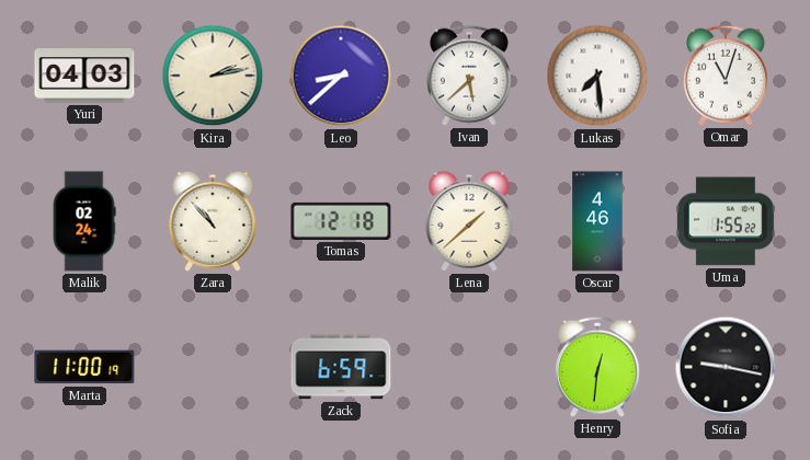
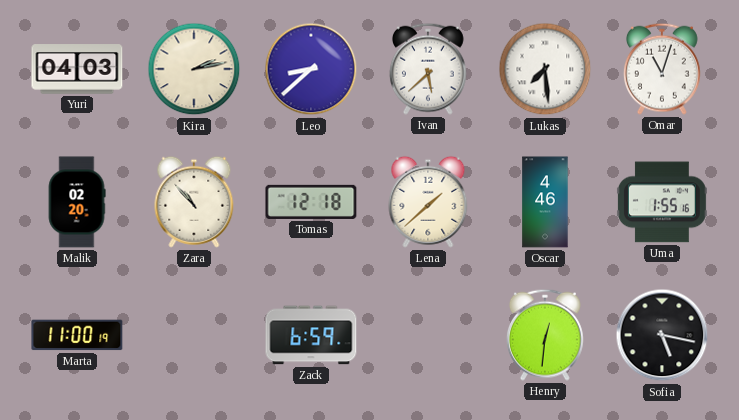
Malik: 02:24 -> 02:20 (77, 202)
Uma: 1:55:22 -> 1:55:16 (662, 202)
Sofia: 9:17 -> 5:17 (662, 335)
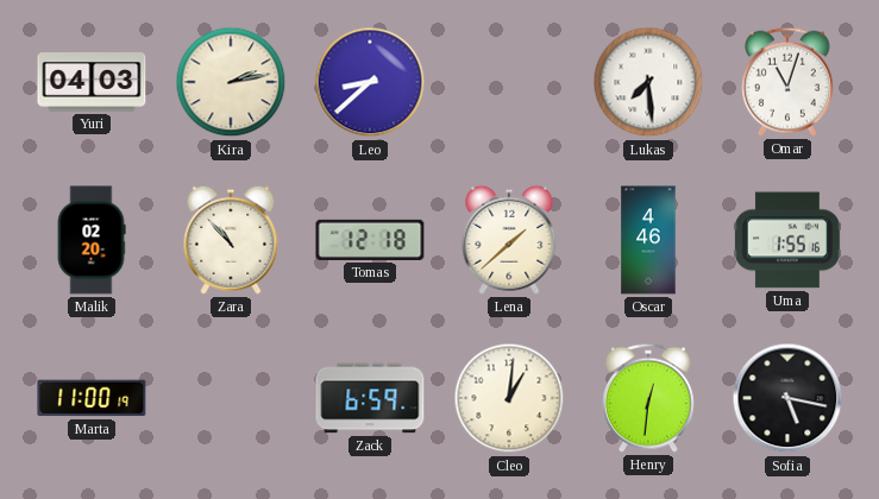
Ivan: 5:38 -> none (428, 69)
Cleo: none -> 1:01 (509, 398)
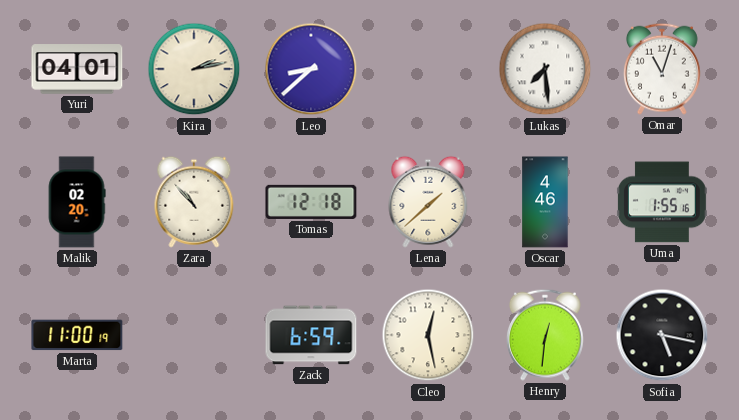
Yuri: 04:03 -> 04:01 (77, 69)
Cleo: 1:01 -> 12:28 (428, 335)
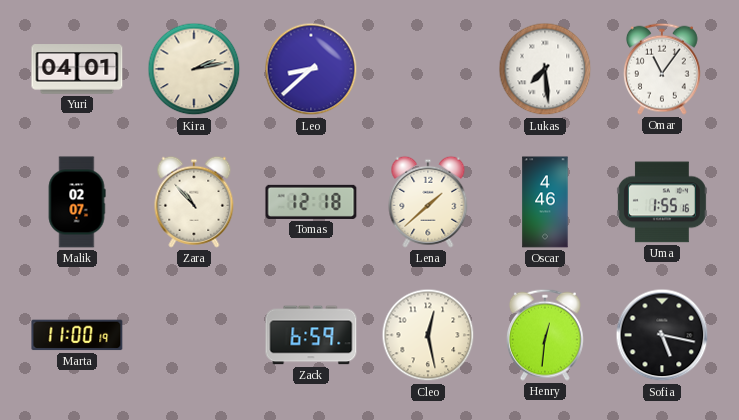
Omar: 11:03 -> 11:06 (662, 69)
Malik: 02:20 -> 02:07 (77, 202)
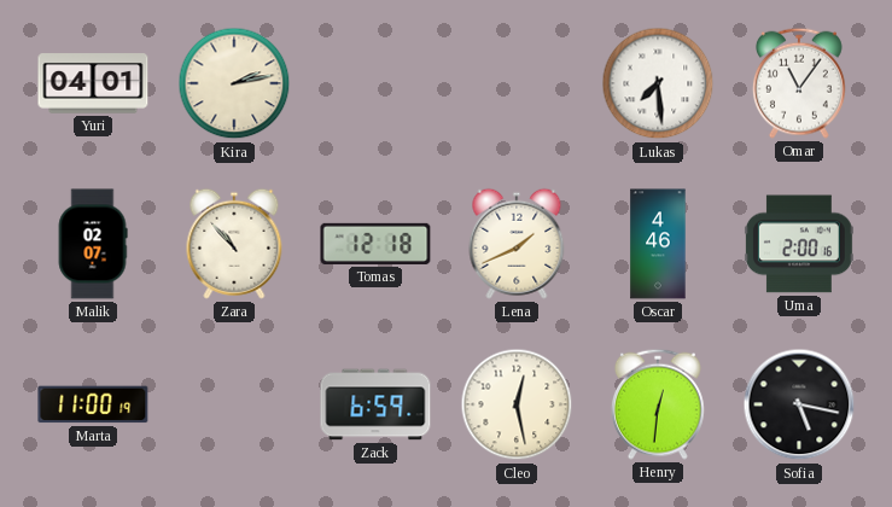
Leo: 8:38 -> none (311, 69)
Lena: 1:38 -> 1:41 (517, 244)
Uma: 1:55 -> 2:00 (799, 244)
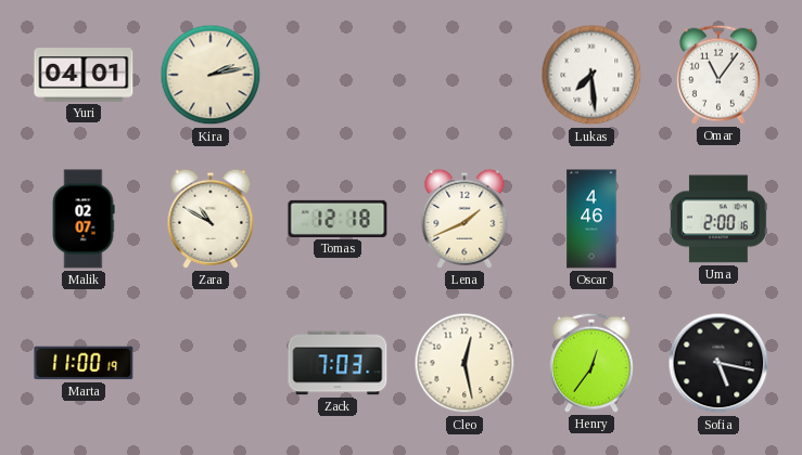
Zara: 10:53 -> 10:50 (211, 219)
Zack: 6:59 -> 7:03 (338, 363)
Henry: 12:31 -> 12:36 (591, 363)
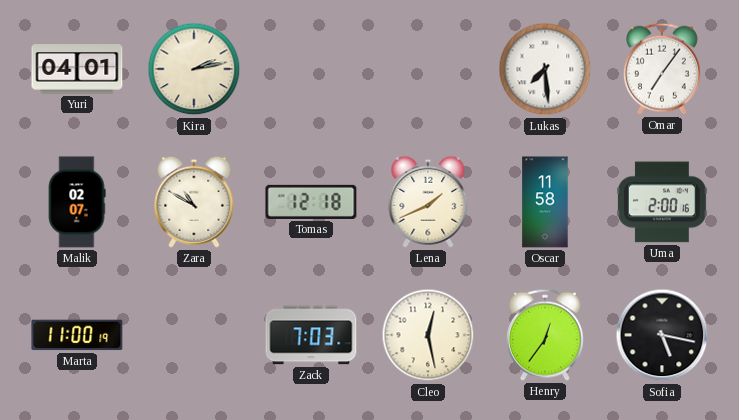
Omar: 11:06 -> 7:06 (662, 69)
Oscar: 4:46 -> 11:58 (545, 202)
